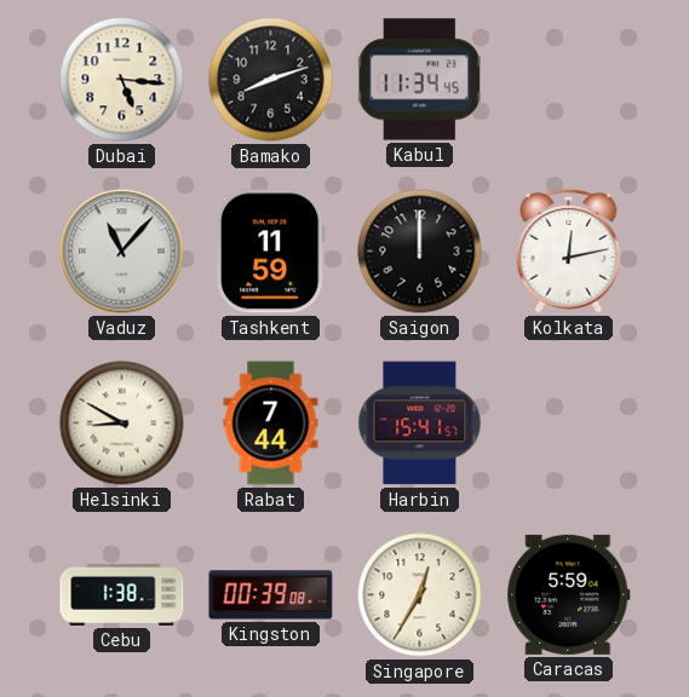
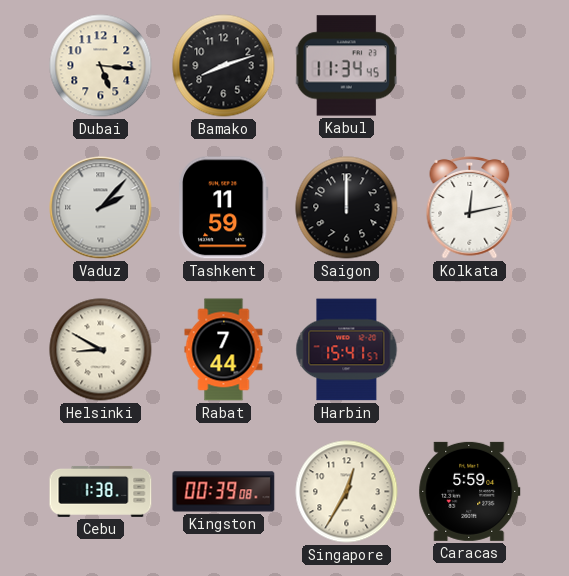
Vaduz: 11:07 -> 2:07 (101, 208)
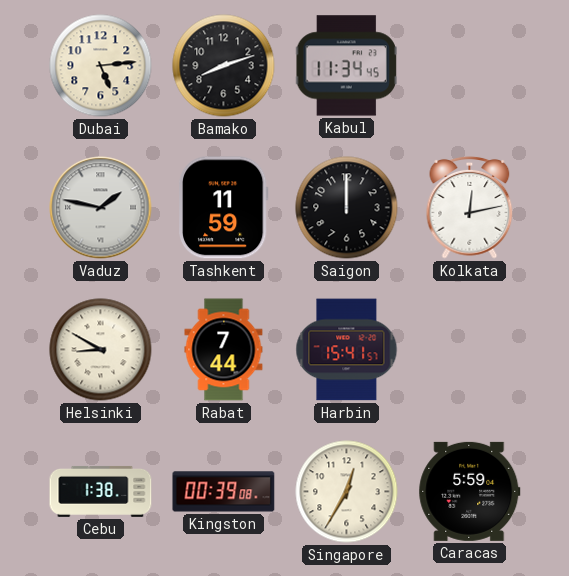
Dubai: 5:16 -> 5:14 (101, 66)
Vaduz: 2:07 -> 1:47 (101, 208)
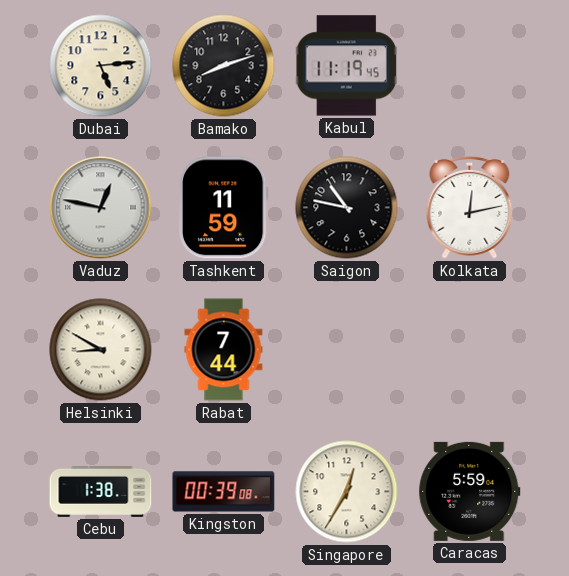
Kabul: 11:34 -> 11:19 (346, 66)
Vaduz: 1:47 -> 12:47 (101, 208)
Saigon: 12:00 -> 10:47 (347, 208)
Harbin: 15:41 -> none (347, 350)
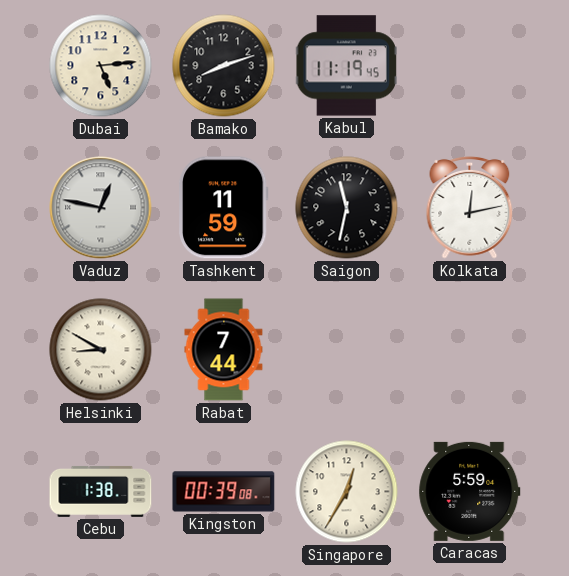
Saigon: 10:47 -> 11:32 (347, 208)
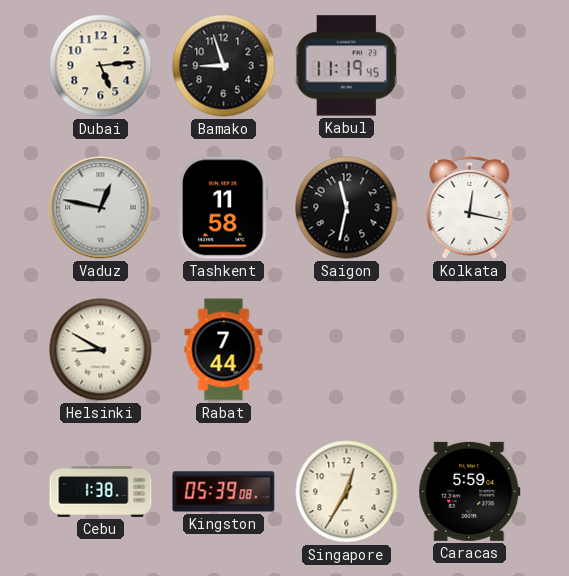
Bamako: 8:12 -> 8:57 (224, 66)
Tashkent: 11:59 -> 11:58 (223, 208)
Kolkata: 12:13 -> 12:17 (470, 208)
Kingston: 00:39 -> 05:39 (224, 492)
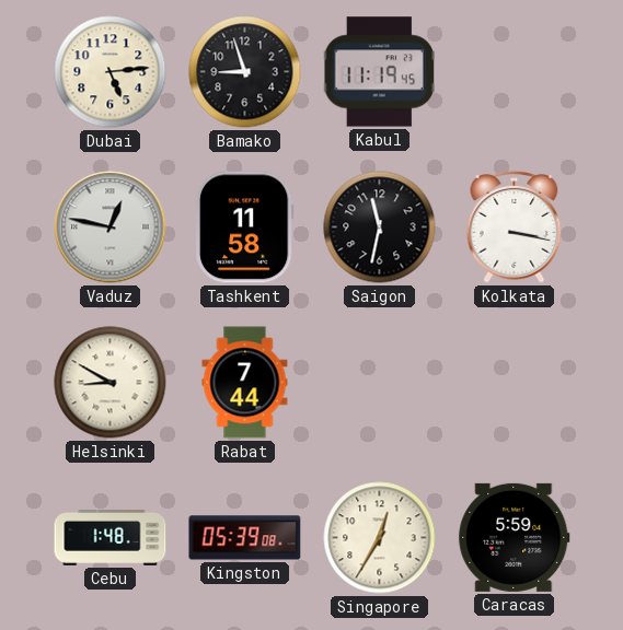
Kolkata: 12:17 -> 3:17 (515, 227)
Cebu: 1:38 -> 1:48 (111, 537)
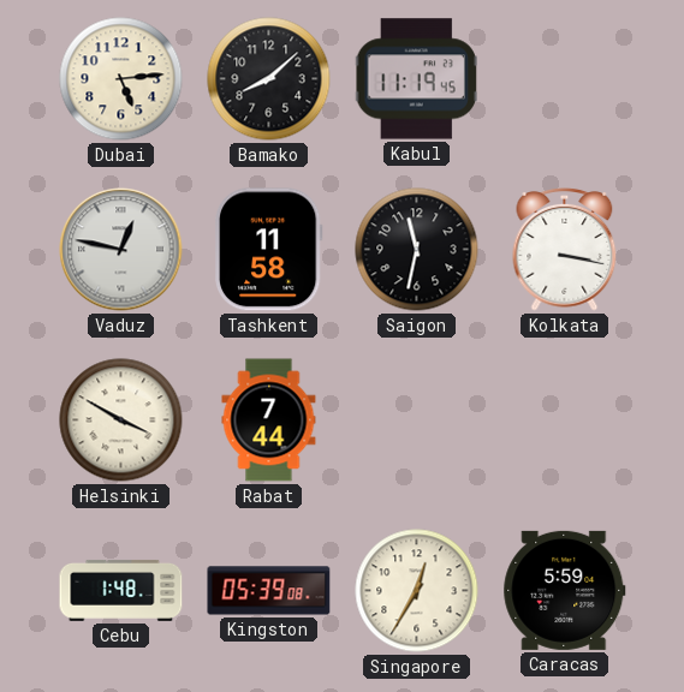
Bamako: 8:57 -> 8:08 (269, 79)
Helsinki: 8:50 -> 3:50 (121, 420)
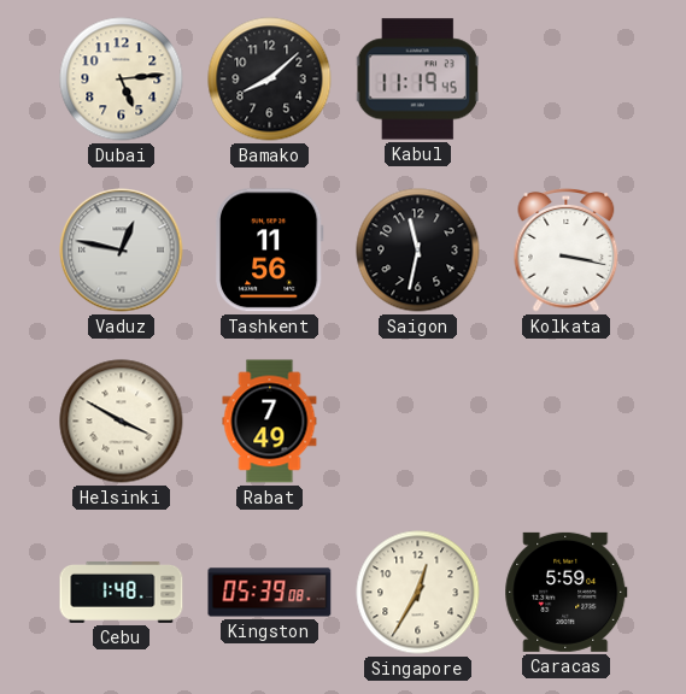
Tashkent: 11:58 -> 11:56 (269, 251)
Rabat: 7:44 -> 7:49 (270, 422)
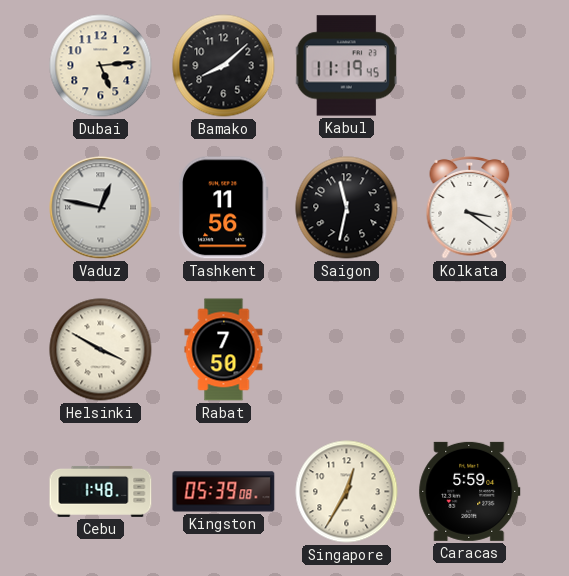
Kolkata: 3:17 -> 3:21 (470, 208)
Rabat: 7:49 -> 7:50 (224, 350)
